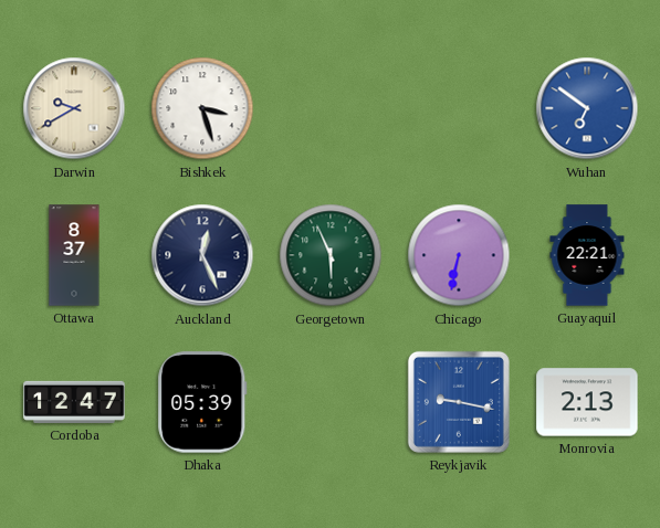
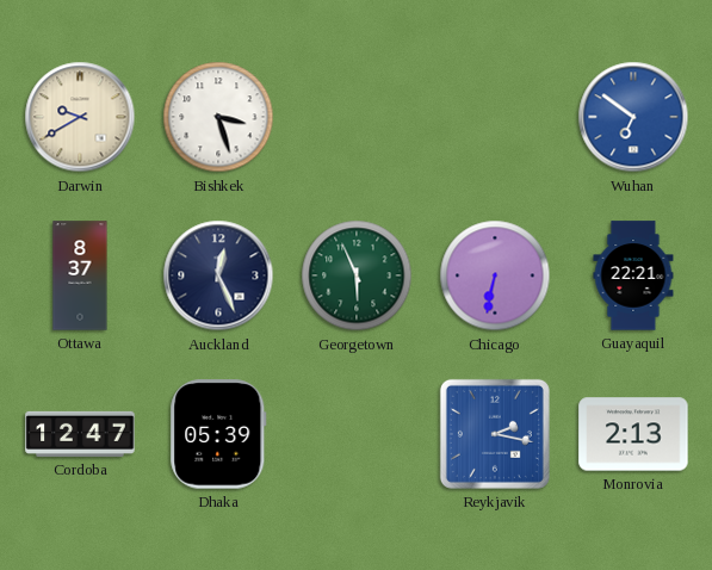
Reykjavik: 9:17 -> 2:17 (495, 434)
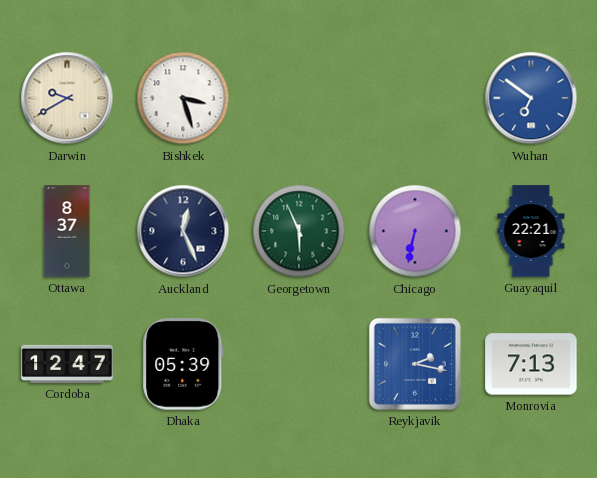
Monrovia: 2:13 -> 7:13 (531, 364)
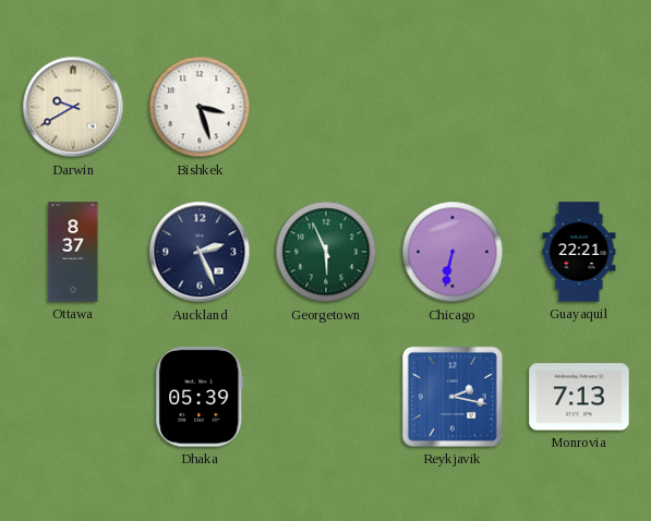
Wuhan: 6:51 -> none (531, 98)
Auckland: 12:26 -> 2:26 (200, 252)
Cordoba: 12:47 -> none (67, 364)
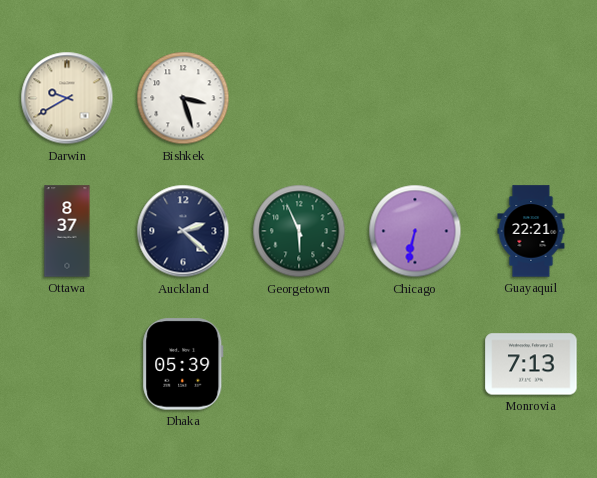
Auckland: 2:26 -> 2:22 (183, 231)
Reykjavik: 2:17 -> none (453, 397)
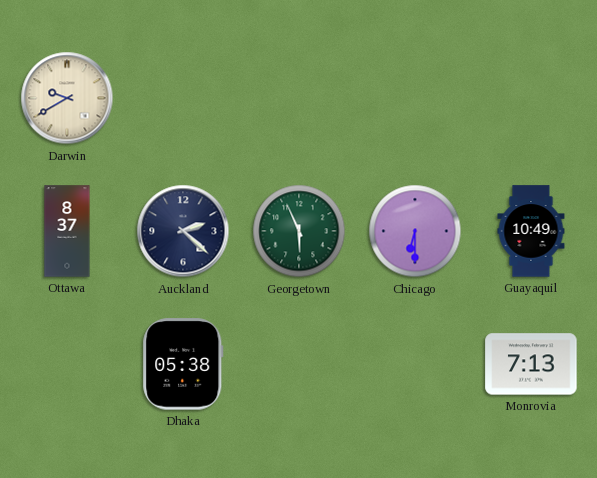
Bishkek: 3:27 -> none (183, 98)
Chicago: 6:32 -> 6:30 (415, 231)
Guayaquil: 22:21 -> 10:49 (531, 231)
Dhaka: 05:39 -> 05:38 (183, 364)
